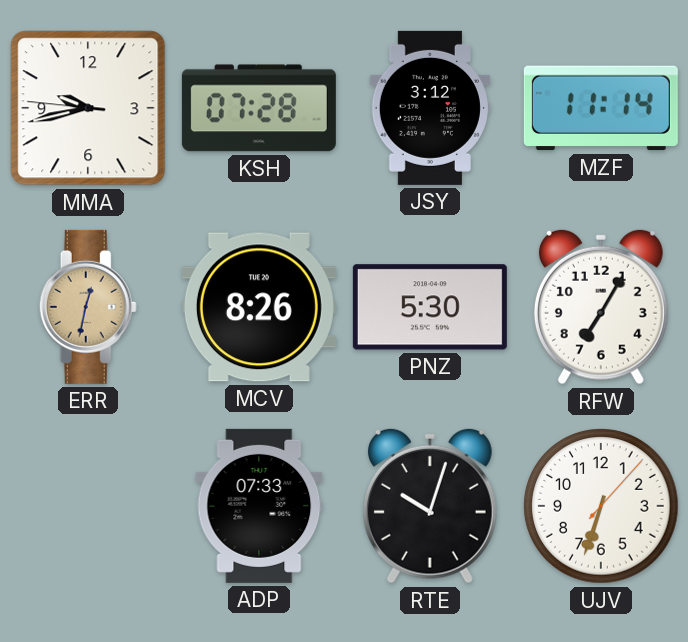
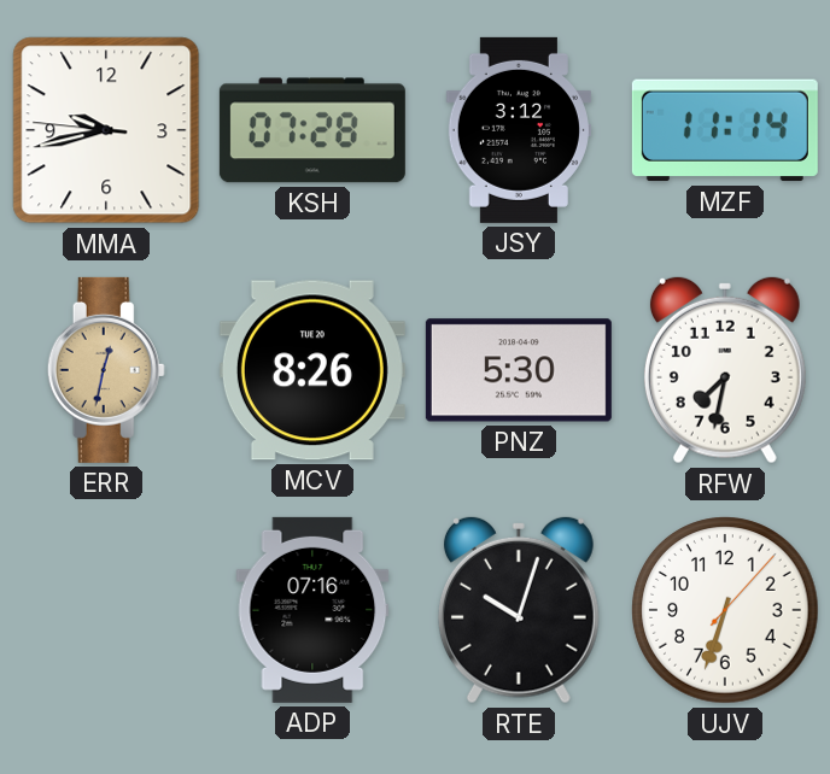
RFW: 7:05 -> 7:32 (725, 370)
ADP: 07:33 -> 07:16 (312, 610)
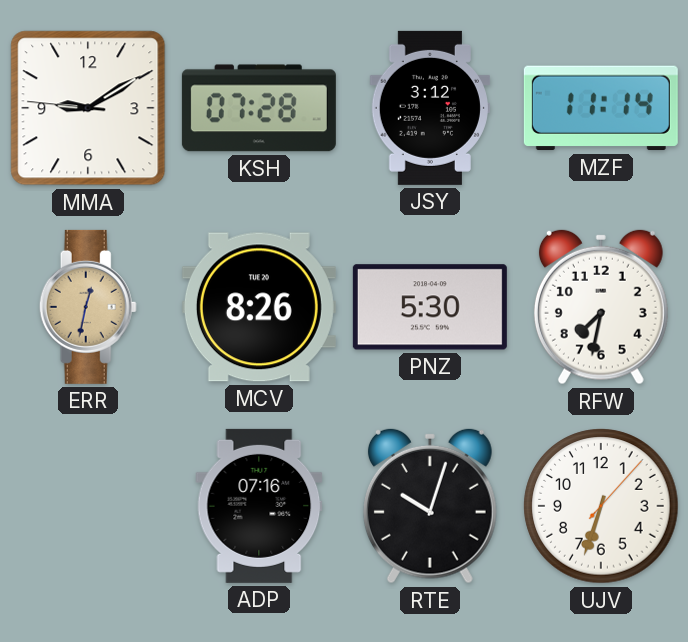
MMA: 9:42 -> 9:09 (88, 108)
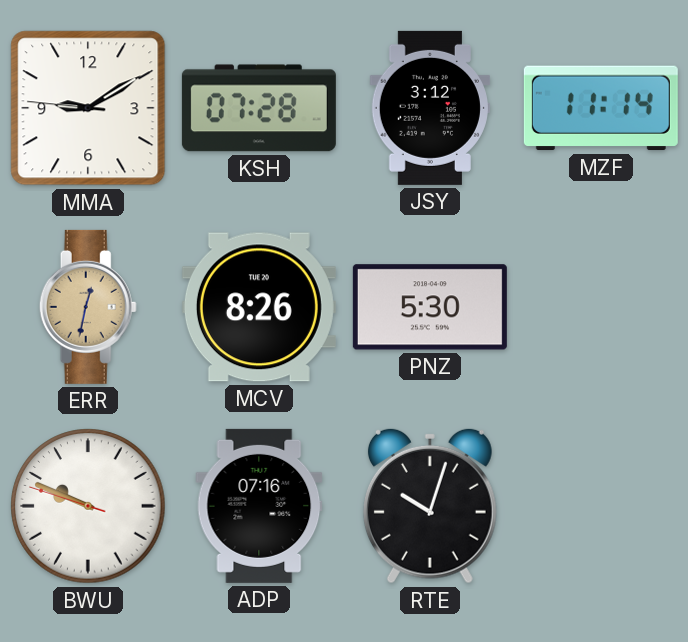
RFW: 7:32 -> none (601, 307)
BWU: none -> 9:48 (88, 506)
UJV: 6:33 -> none (601, 506)
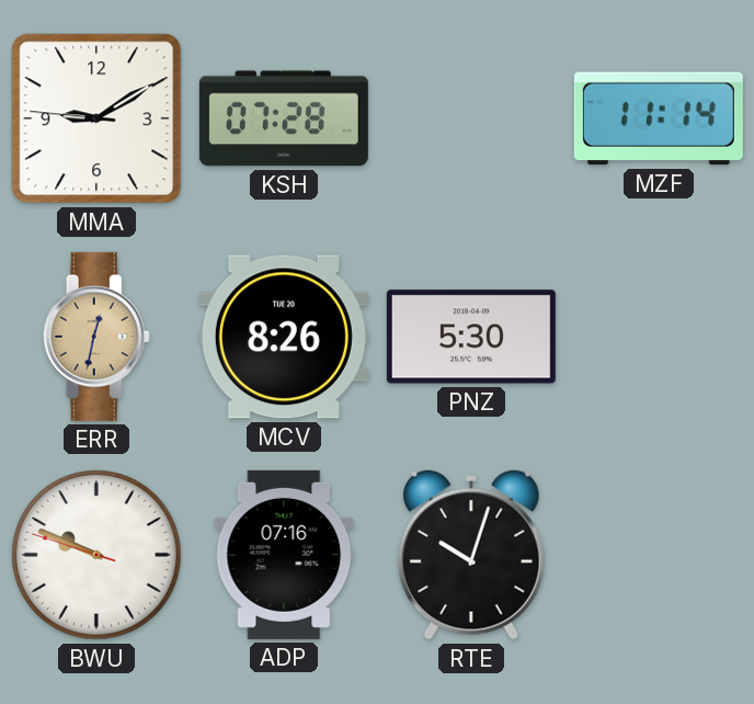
JSY: 3:12 -> none (430, 108)
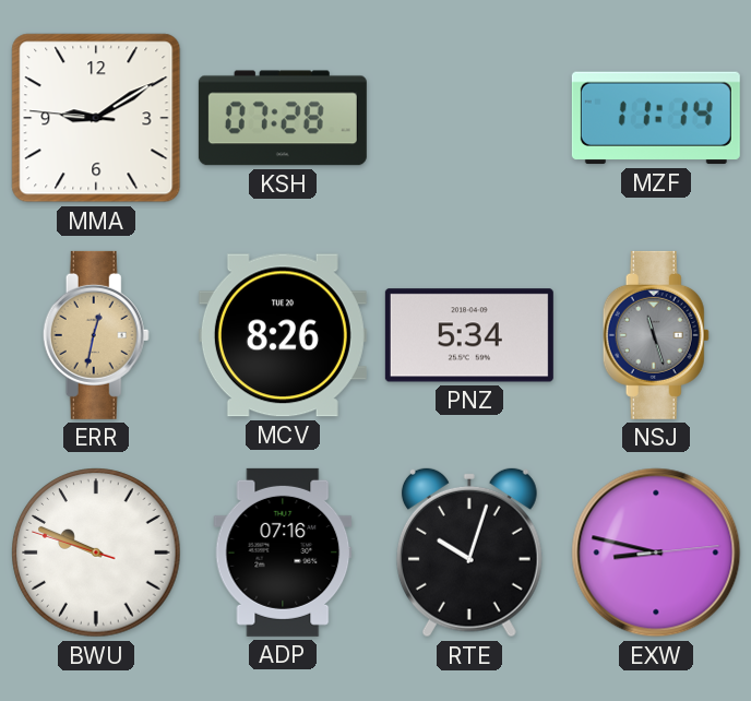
PNZ: 5:30 -> 5:34 (469, 335)
NSJ: none -> 11:27 (656, 335)
EXW: none -> 8:47 (656, 553)
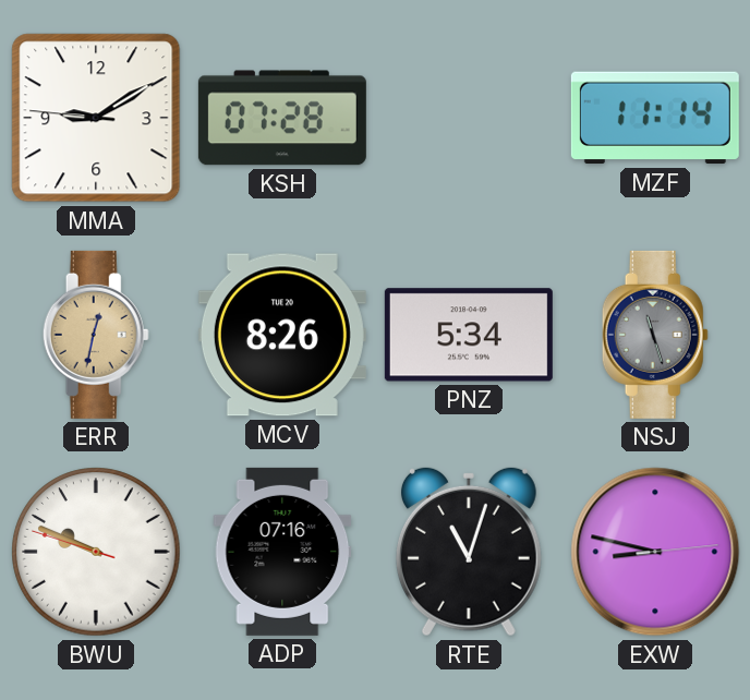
RTE: 10:03 -> 11:03 (469, 552)
